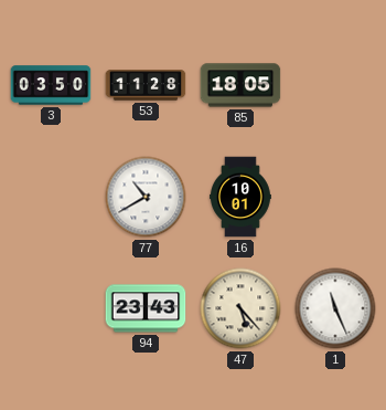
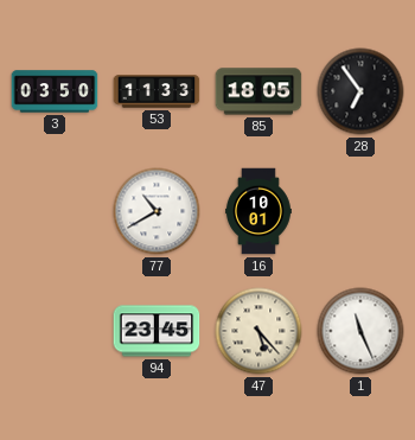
53: 11:28 -> 11:33 (157, 91)
28: none -> 6:54 (360, 91)
94: 23:43 -> 23:45 (157, 331)
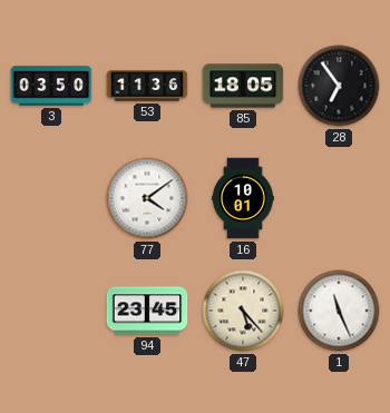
53: 11:33 -> 11:36 (147, 86)
77: 10:40 -> 4:09 (147, 198)
